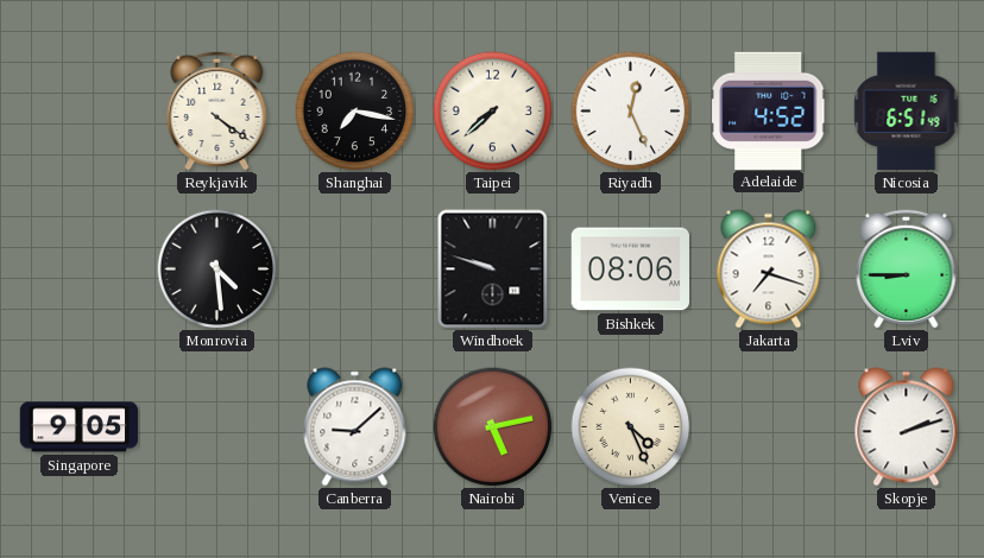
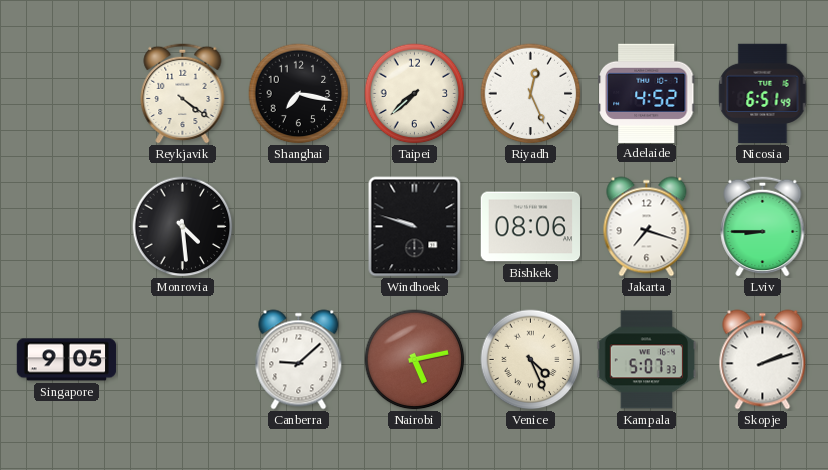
Kampala: none -> 5:07 (647, 360)
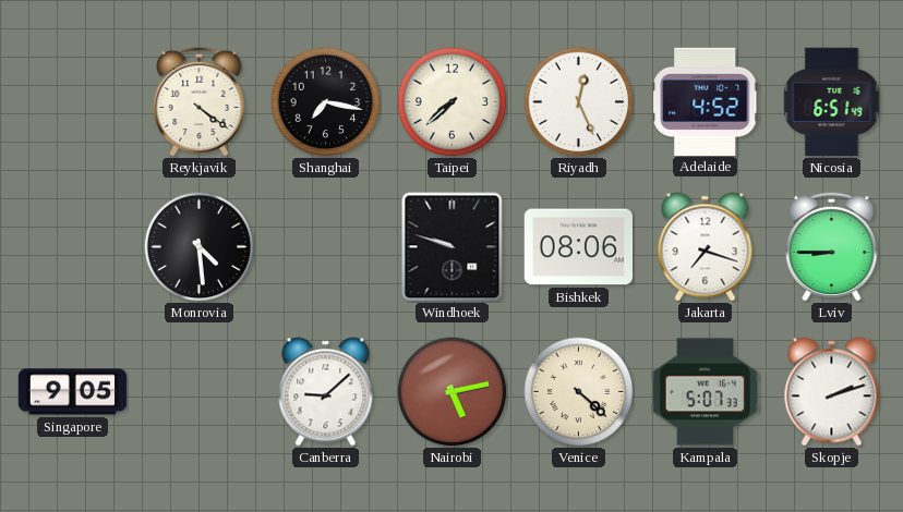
Venice: 4:26 -> 4:22 (579, 392)
